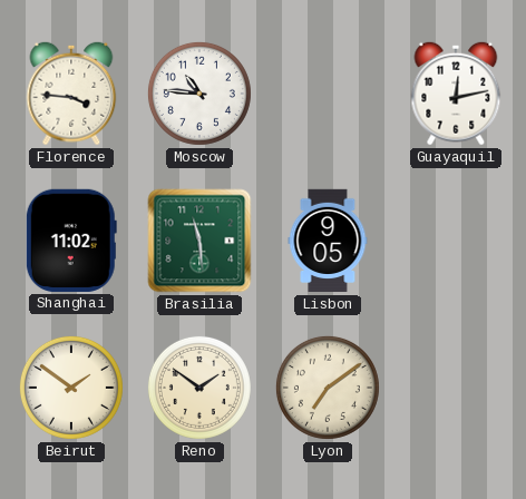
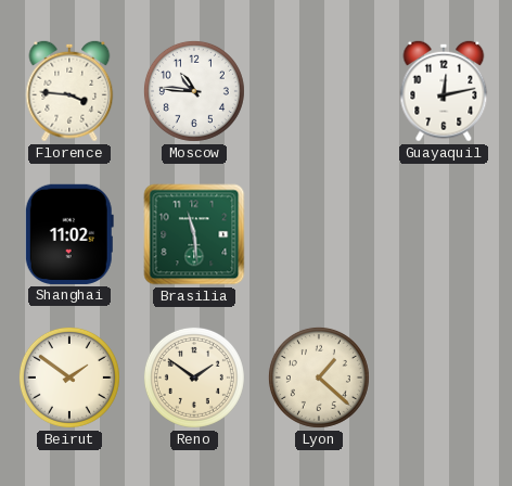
Lisbon: 9:05 -> none (328, 241)
Lyon: 7:09 -> 1:22 (319, 378)
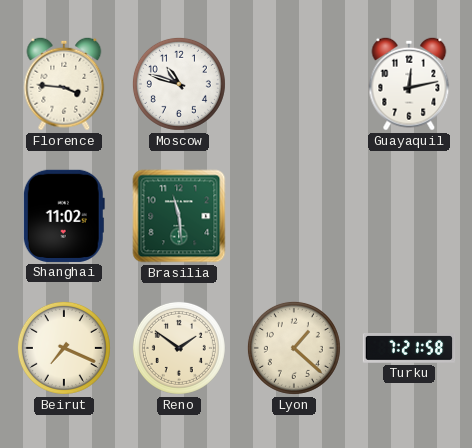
Moscow: 10:46 -> 10:48 (179, 84)
Beirut: 1:51 -> 7:19 (64, 348)
Turku: none -> 7:21 (409, 348)
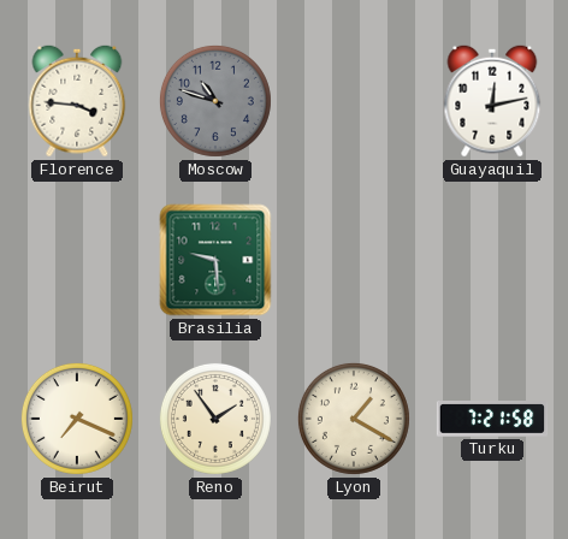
Moscow dial: white -> grey (215, 101)
Shanghai: 11:02 -> none (64, 216)
Brasilia: 11:29 -> 9:29 (215, 260)
Reno: 1:51 -> 1:54 (215, 419)
Lyon: 1:22 -> 1:20 (354, 419)
